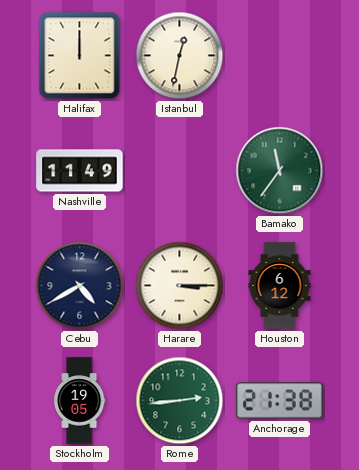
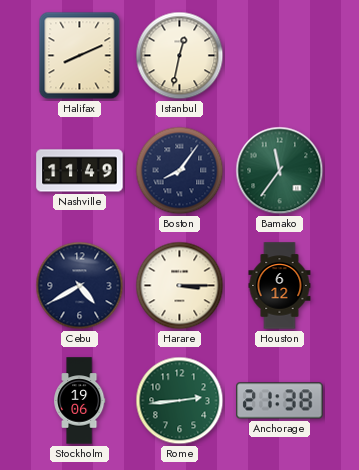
Halifax: 12:00 -> 8:11 (80, 56)
Boston: none -> 8:06 (180, 171)
Stockholm: 19:05 -> 19:06 (80, 401)
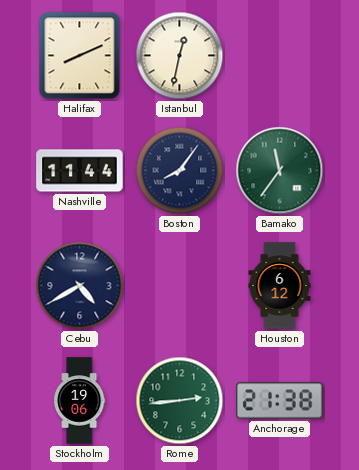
Nashville: 11:49 -> 11:44 (80, 171)
Harare: 3:15 -> none (180, 286)
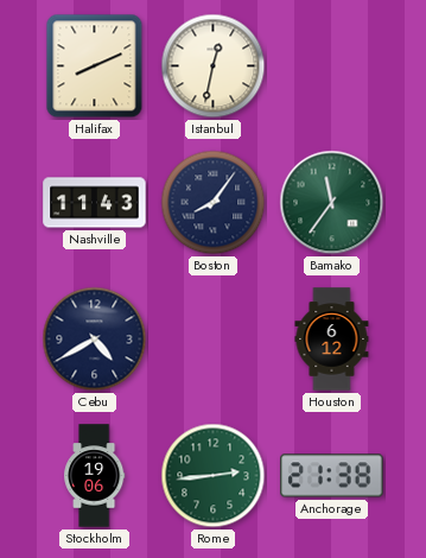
Nashville: 11:44 -> 11:43 (95, 203)
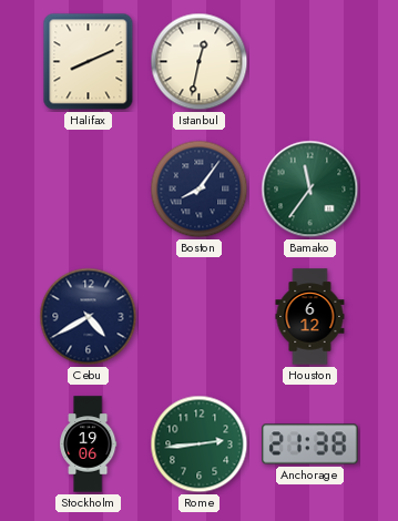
Nashville: 11:43 -> none (95, 203)
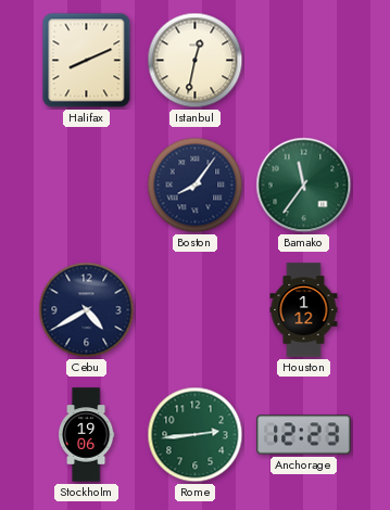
Houston: 6:12 -> 1:12 (304, 310)
Anchorage: 21:38 -> 12:23 (304, 435)
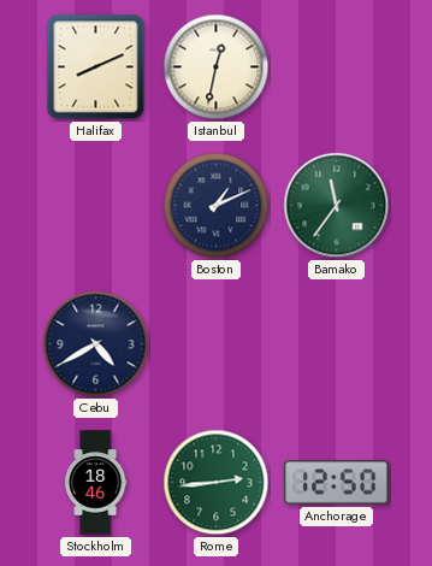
Boston: 8:06 -> 1:11 (217, 206)
Houston: 1:12 -> none (304, 310)
Stockholm: 19:06 -> 18:46 (96, 483)
Anchorage: 12:23 -> 12:50 (337, 483)
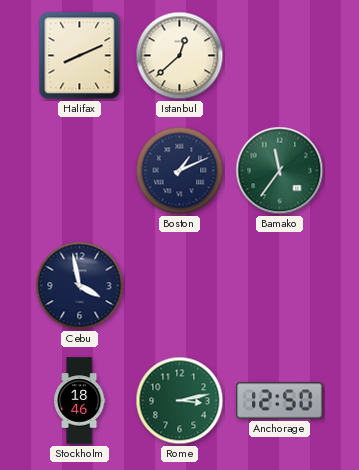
Istanbul: 12:32 -> 12:38 (180, 56)
Cebu: 4:40 -> 3:58 (80, 286)
Rome: 2:44 -> 3:13 (180, 401)
